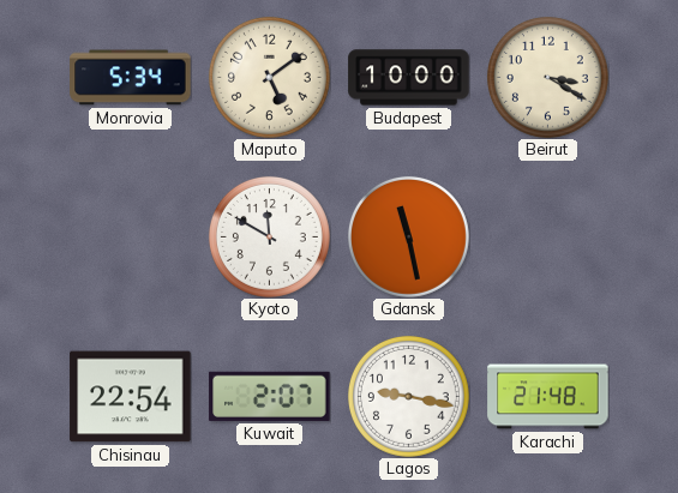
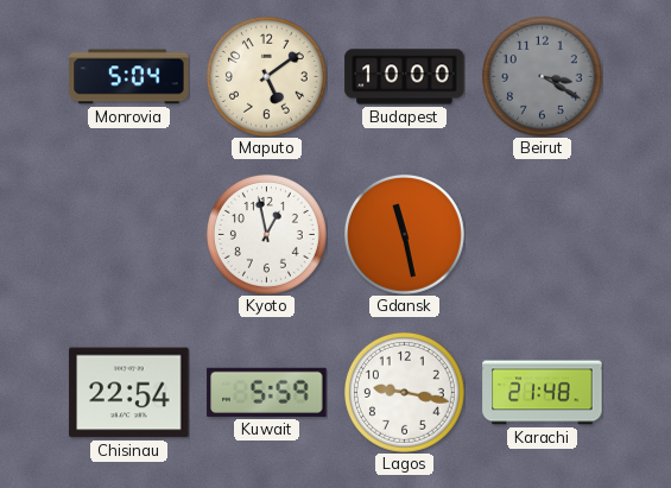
Monrovia: 5:34 -> 5:04 (129, 77)
Beirut dial: cream -> grey (542, 76)
Kyoto: 11:50 -> 12:58 (266, 234)
Kuwait: 2:07 -> 5:59 (267, 392)
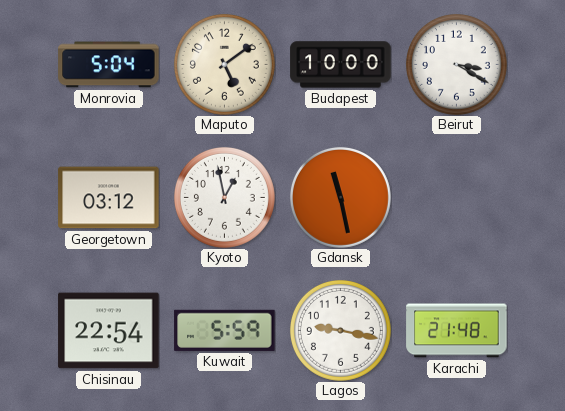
Beirut dial: grey -> white (456, 64)
Georgetown: none -> 03:12 (109, 198)
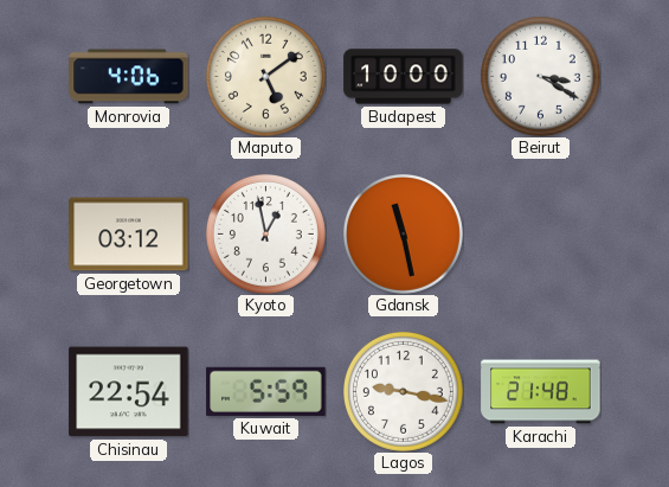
Monrovia: 5:04 -> 4:06 (129, 77)
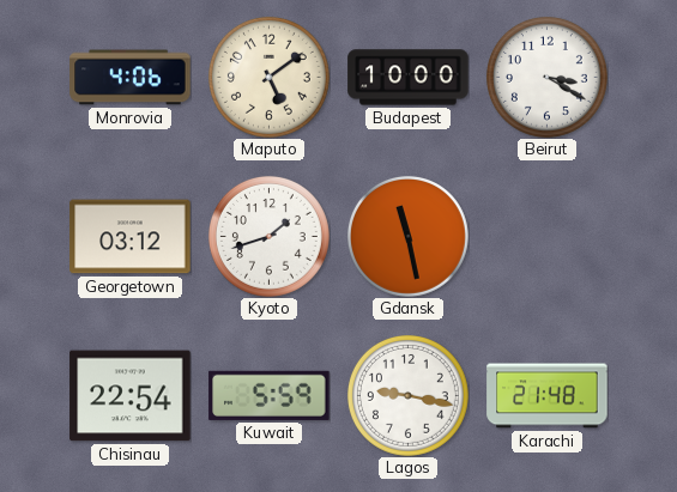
Kyoto: 12:58 -> 1:42 (268, 236)
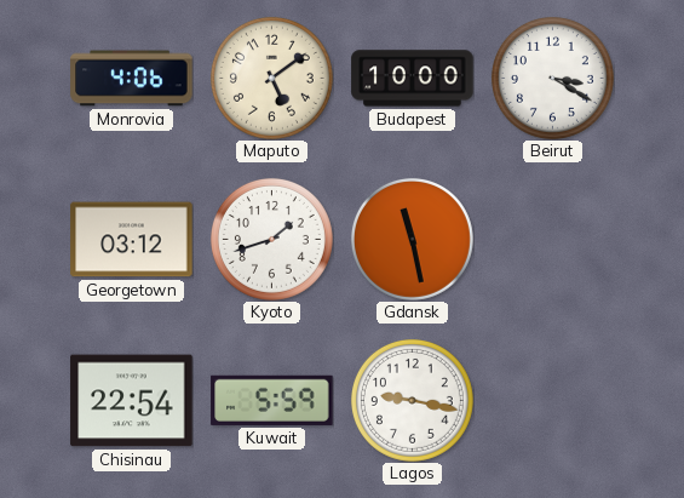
Karachi: 21:48 -> none (548, 396)
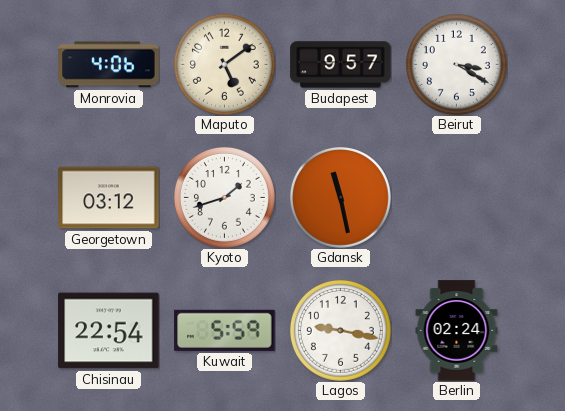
Budapest: 10:00 -> 9:57 (341, 65)
Berlin: none -> 02:24 (457, 331)
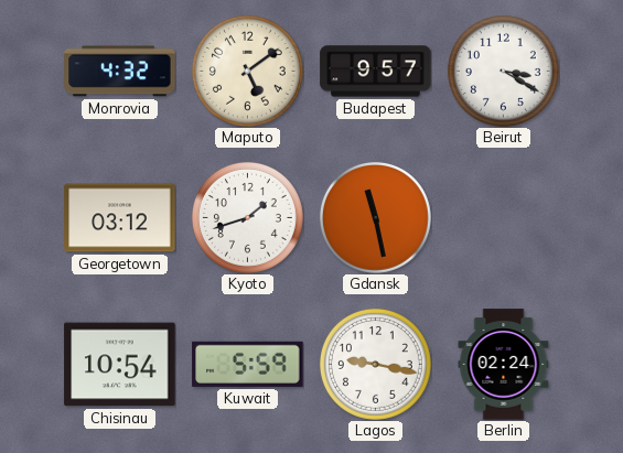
Monrovia: 4:06 -> 4:32 (120, 72)
Chisinau: 22:54 -> 10:54 (120, 365)
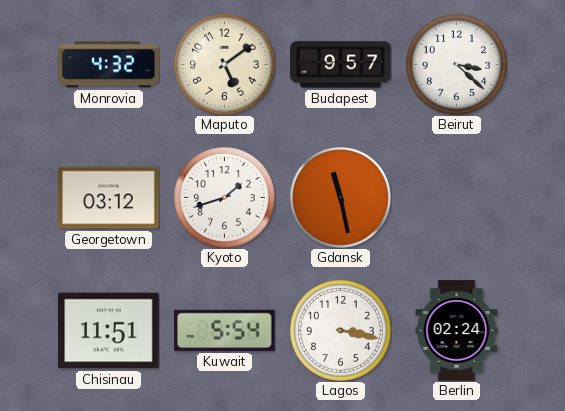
Beirut: 3:20 -> 3:22 (456, 64)
Chisinau: 10:54 -> 11:51 (109, 331)
Kuwait: 5:59 -> 5:54 (225, 330)
Lagos: 9:17 -> 3:17 (340, 330)
